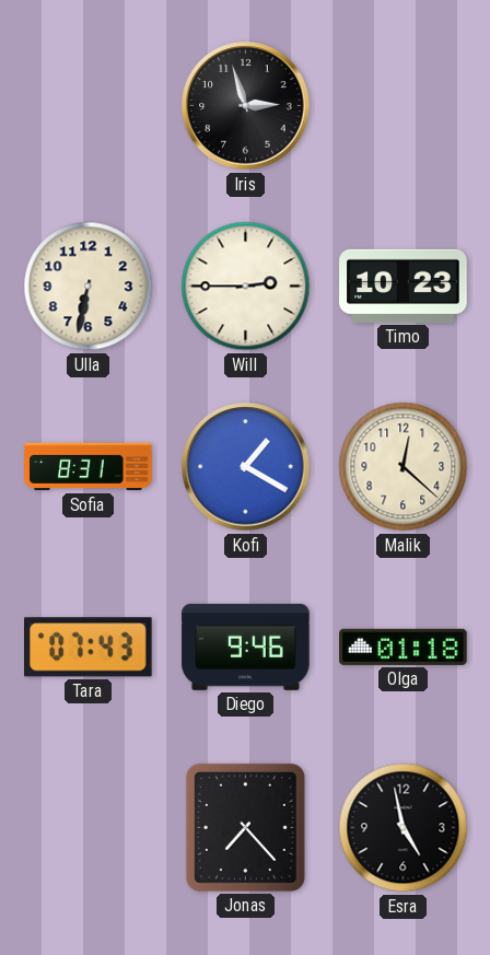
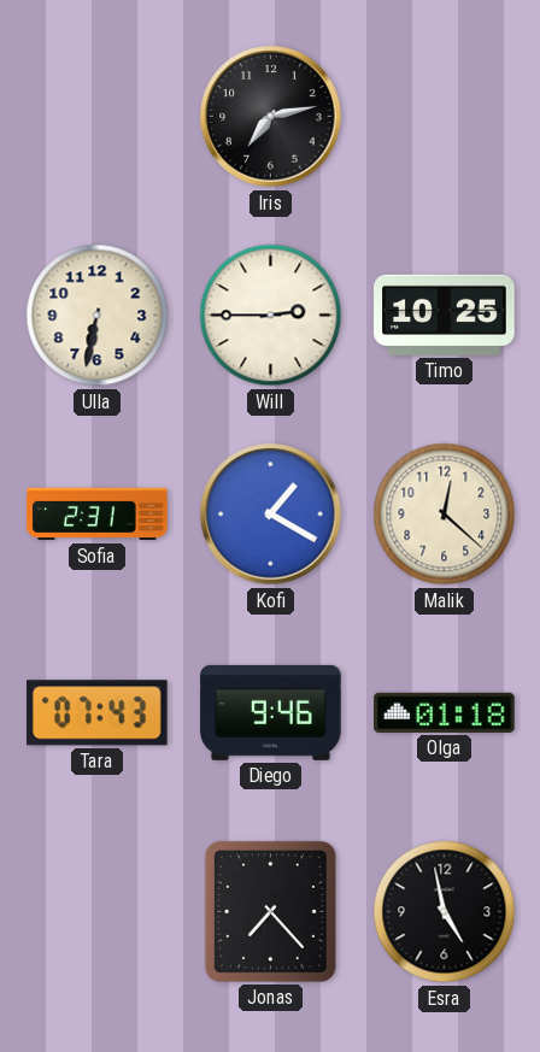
Iris: 2:57 -> 7:13 (271, 117)
Timo: 10:23 -> 10:25 (445, 315)
Sofia: 8:31 -> 2:31 (98, 515)
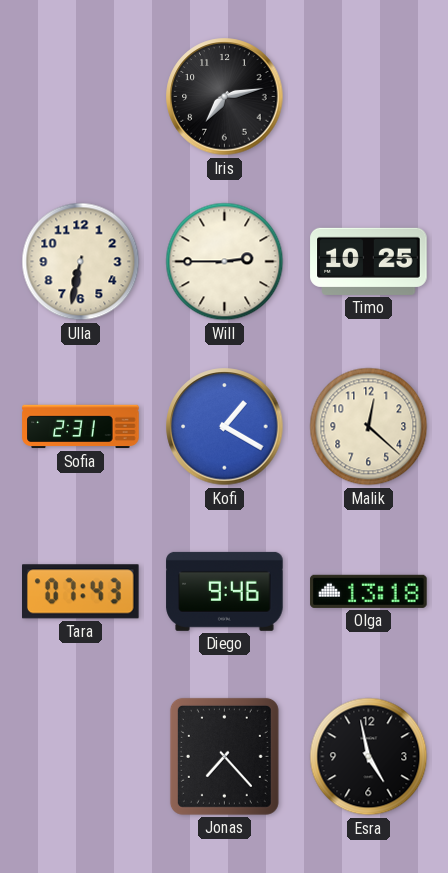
Olga: 01:18 -> 13:18 (369, 591)
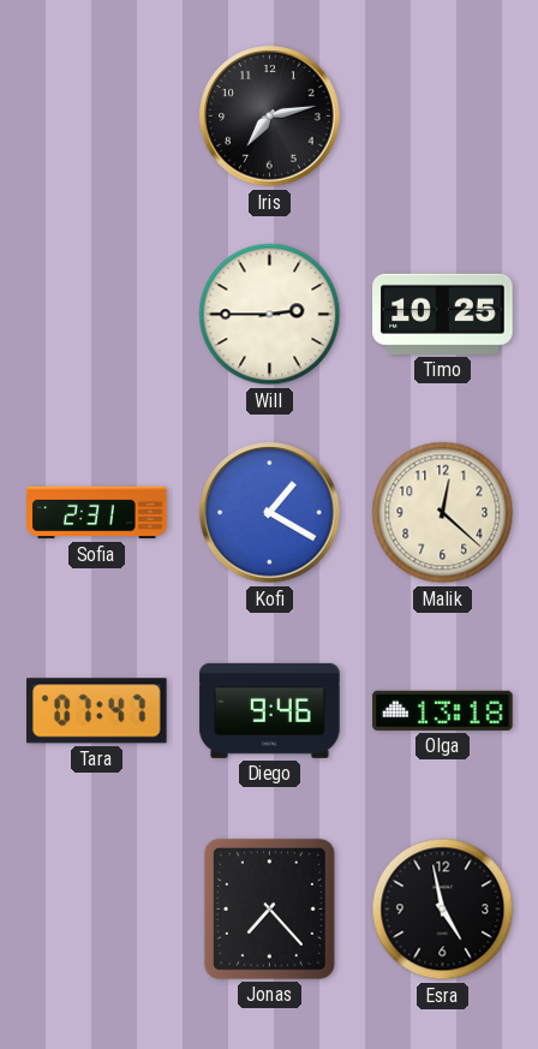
Ulla: 6:32 -> none (81, 262)
Tara: 07:43 -> 07:47 (97, 711)
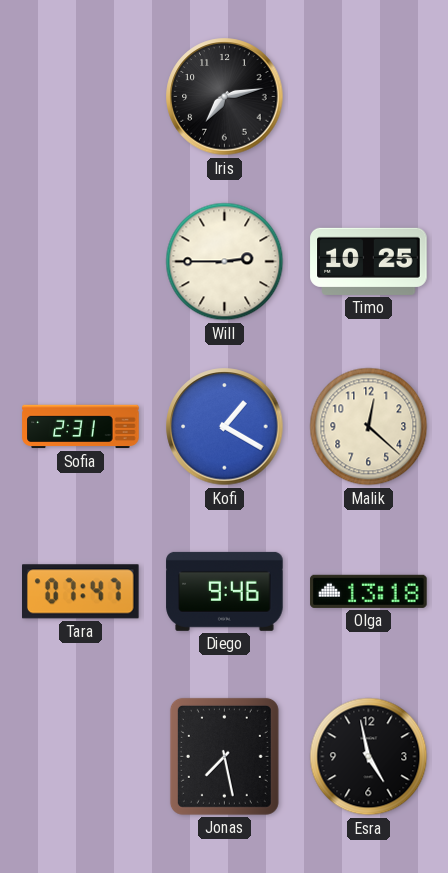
Jonas: 7:23 -> 7:28 (224, 756)
